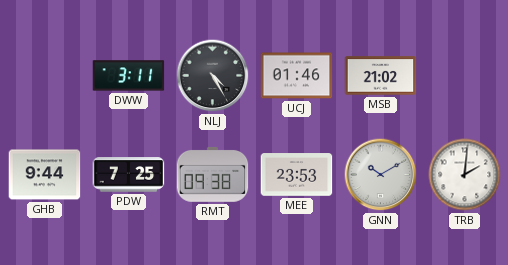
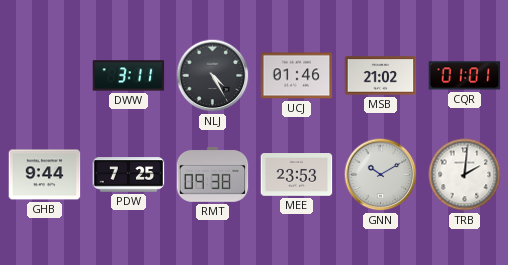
CQR: none -> 01:01 (465, 76)
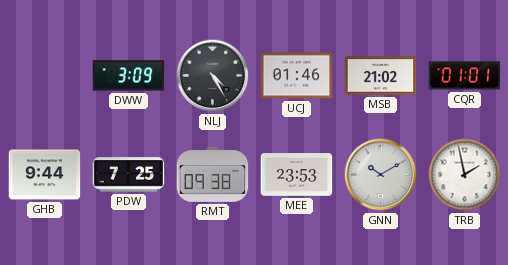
DWW: 3:11 -> 3:09 (129, 76)
TRB: 2:01 -> 1:58 (465, 175)
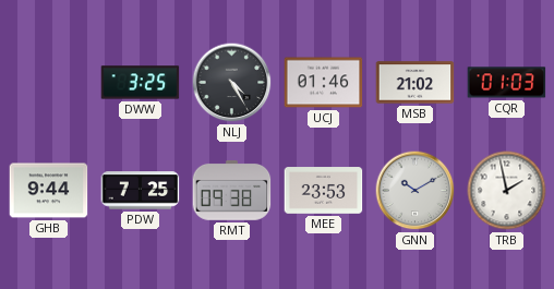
DWW: 3:09 -> 3:25 (141, 83)
CQR: 01:01 -> 01:03 (507, 83)
